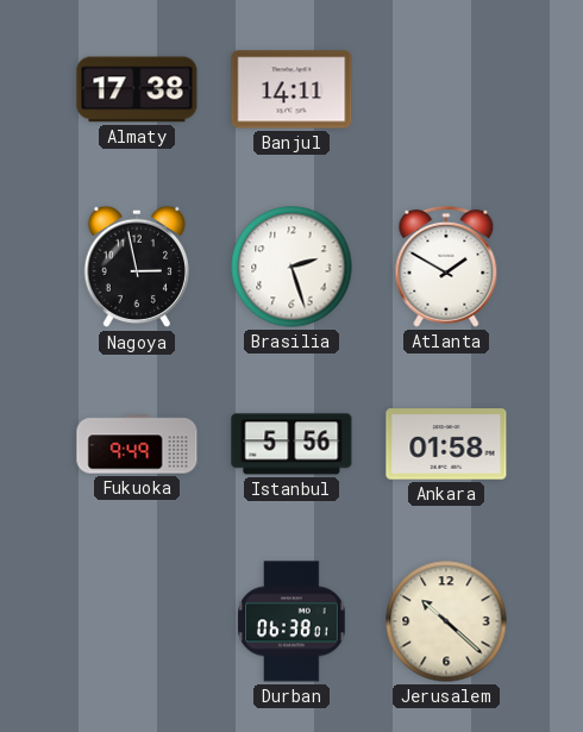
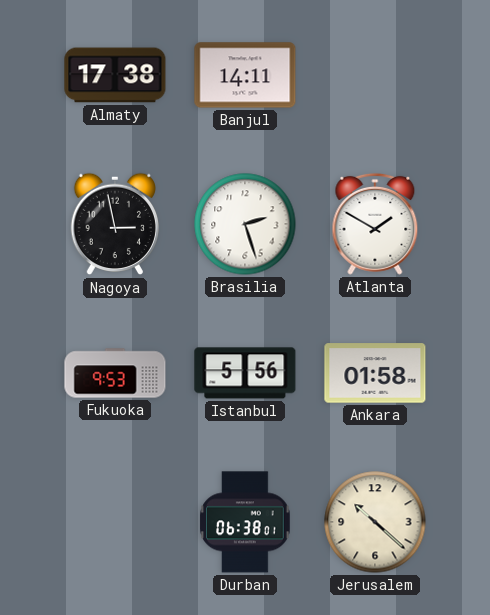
Fukuoka: 9:49 -> 9:53 (115, 373)
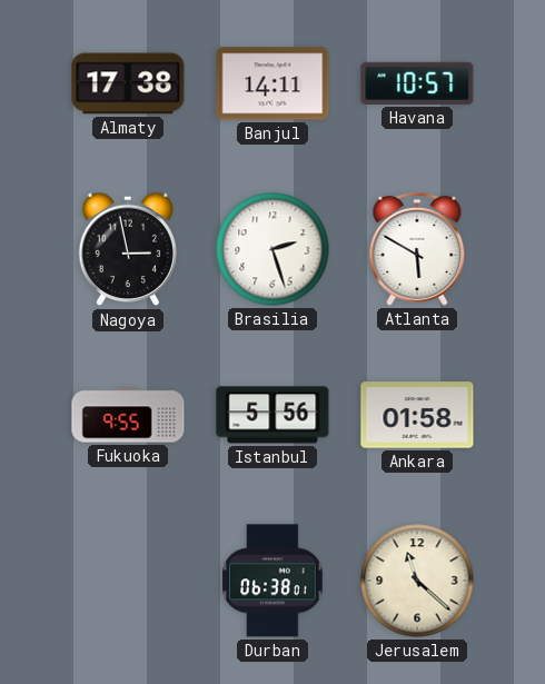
Havana: none -> 10:57 (417, 83)
Atlanta: 1:50 -> 5:50 (417, 249)
Fukuoka: 9:53 -> 9:55 (128, 415)
Jerusalem: 10:22 -> 11:22 (417, 581)
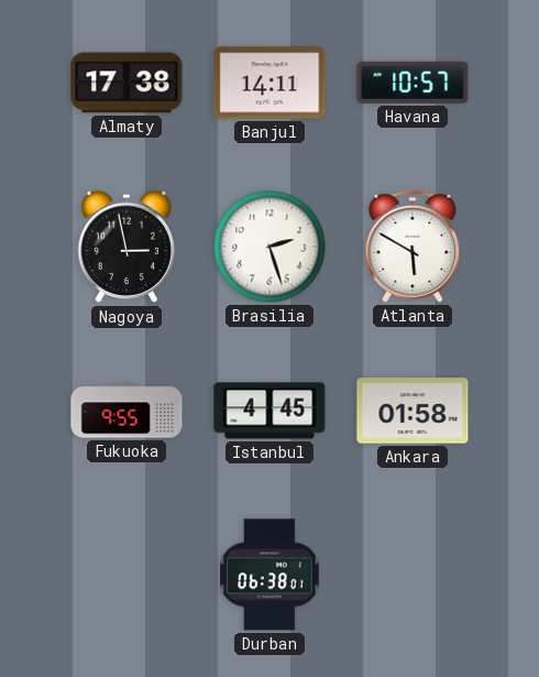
Istanbul: 5:56 -> 4:45 (269, 411)
Jerusalem: 11:22 -> none (417, 581)
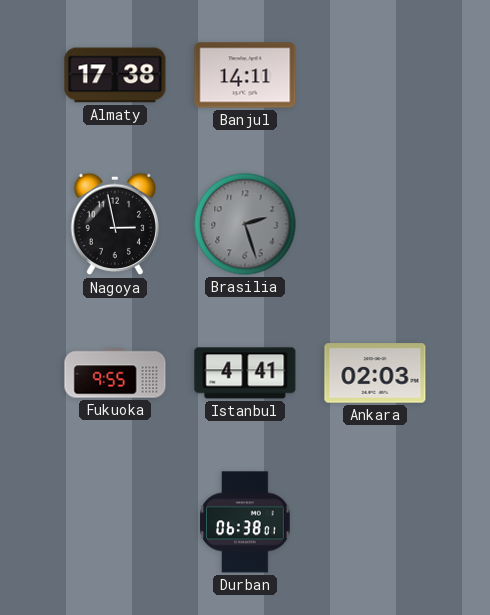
Havana: 10:57 -> none (413, 83)
Brasilia dial: white -> grey (245, 224)
Atlanta: 5:50 -> none (413, 247)
Istanbul: 4:45 -> 4:41 (245, 373)
Ankara: 01:58 -> 02:03 (375, 373)
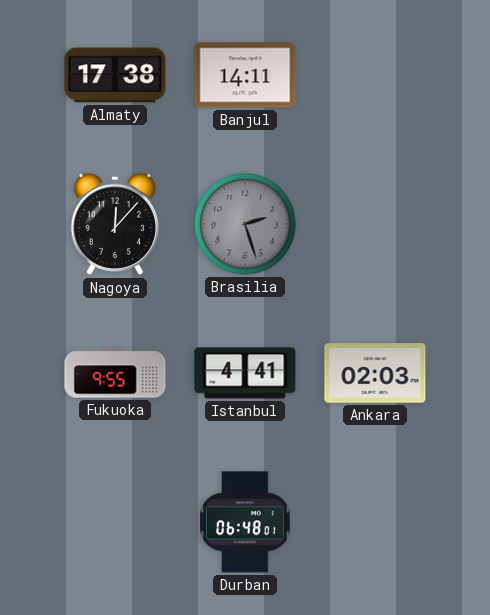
Nagoya: 2:58 -> 12:07 (114, 224)
Durban: 06:38 -> 06:48 (245, 522)
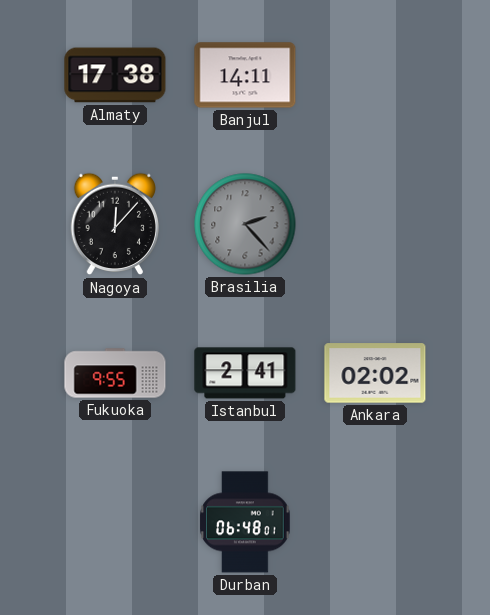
Brasilia: 2:27 -> 2:23 (245, 224)
Istanbul: 4:41 -> 2:41 (245, 373)
Ankara: 02:03 -> 02:02 (375, 373)
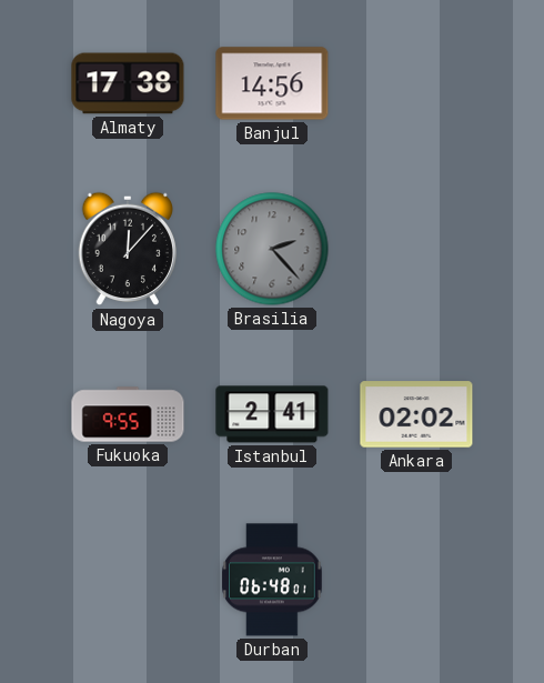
Banjul: 14:11 -> 14:56 (272, 83)
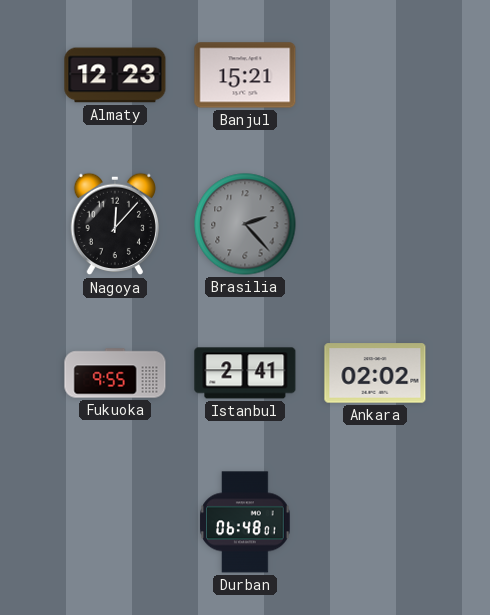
Almaty: 17:38 -> 12:23 (115, 75)
Banjul: 14:56 -> 15:21 (245, 75)
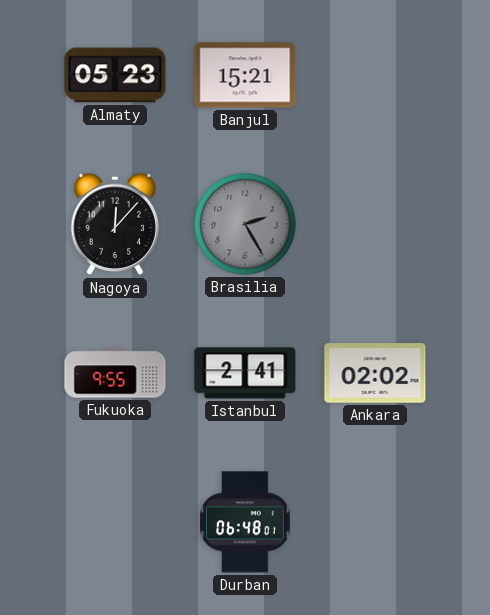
Almaty: 12:23 -> 05:23 (115, 75)
Brasilia: 2:23 -> 2:25 (245, 224)
